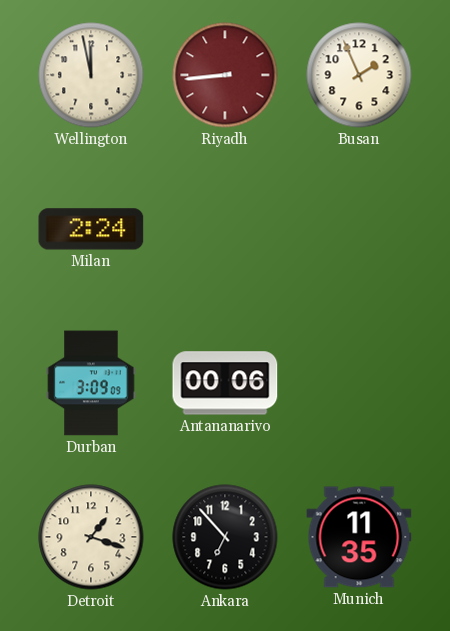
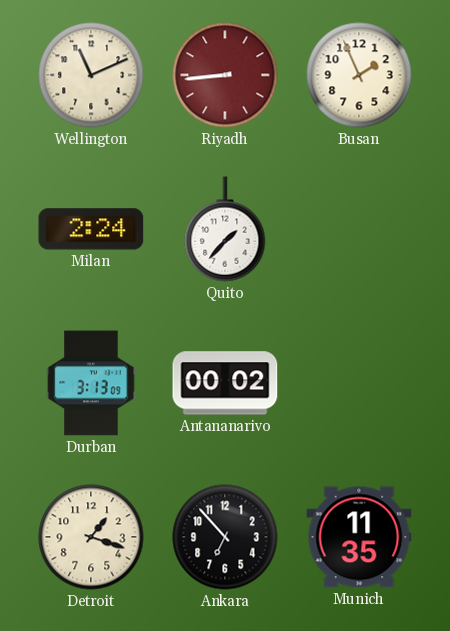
Wellington: 11:58 -> 11:11 (91, 75)
Quito: none -> 1:37 (225, 229)
Durban: 3:09 -> 3:13 (91, 383)
Antananarivo: 00:06 -> 00:02 (225, 383)
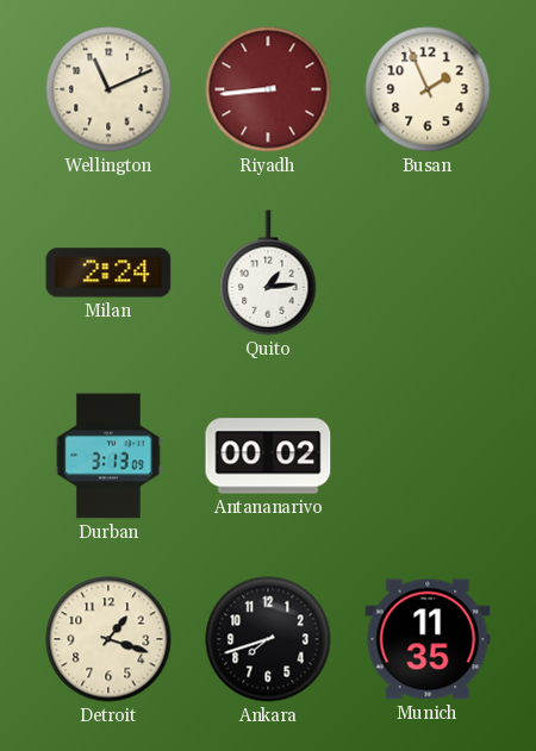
Quito: 1:37 -> 1:14 (268, 273)
Ankara: 6:53 -> 7:42 (268, 639)
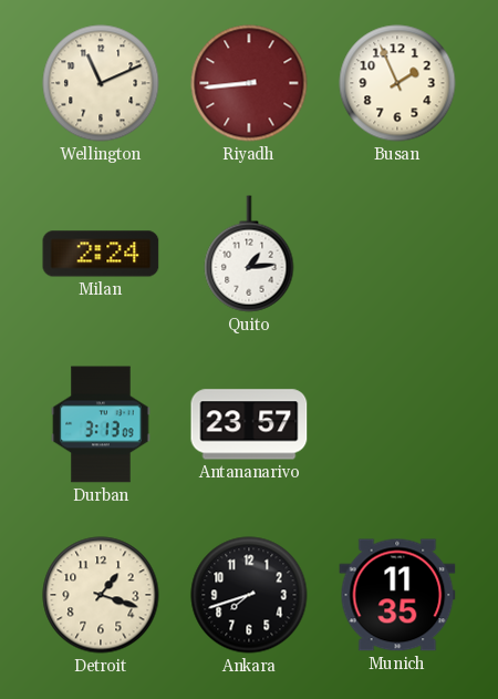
Antananarivo: 00:02 -> 23:57 (249, 424)
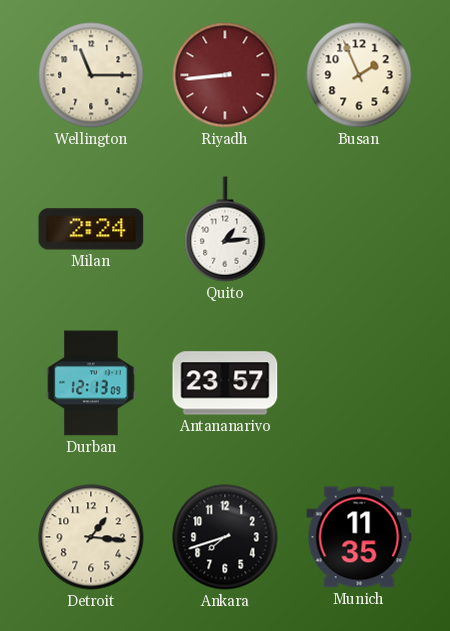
Wellington: 11:11 -> 11:15 (91, 75)
Durban: 3:13 -> 12:13 (91, 383)
Detroit: 1:18 -> 1:16 (91, 537)
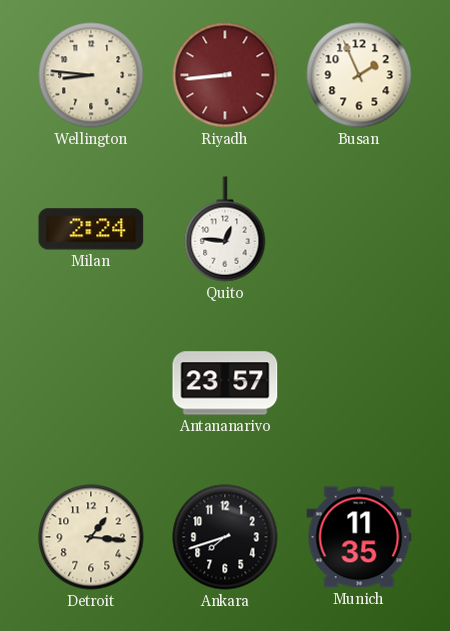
Wellington: 11:15 -> 8:46 (91, 75)
Quito: 1:14 -> 12:46 (225, 229)
Durban: 12:13 -> none (91, 383)
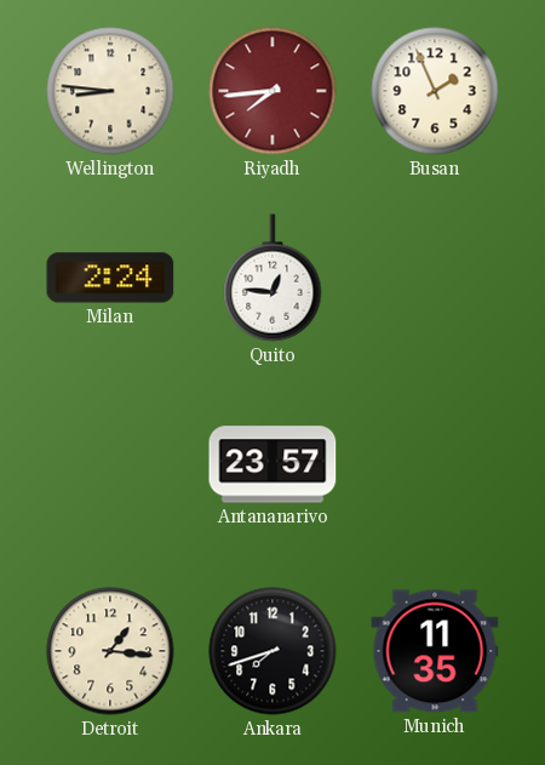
Riyadh: 8:44 -> 7:44 (272, 91)
